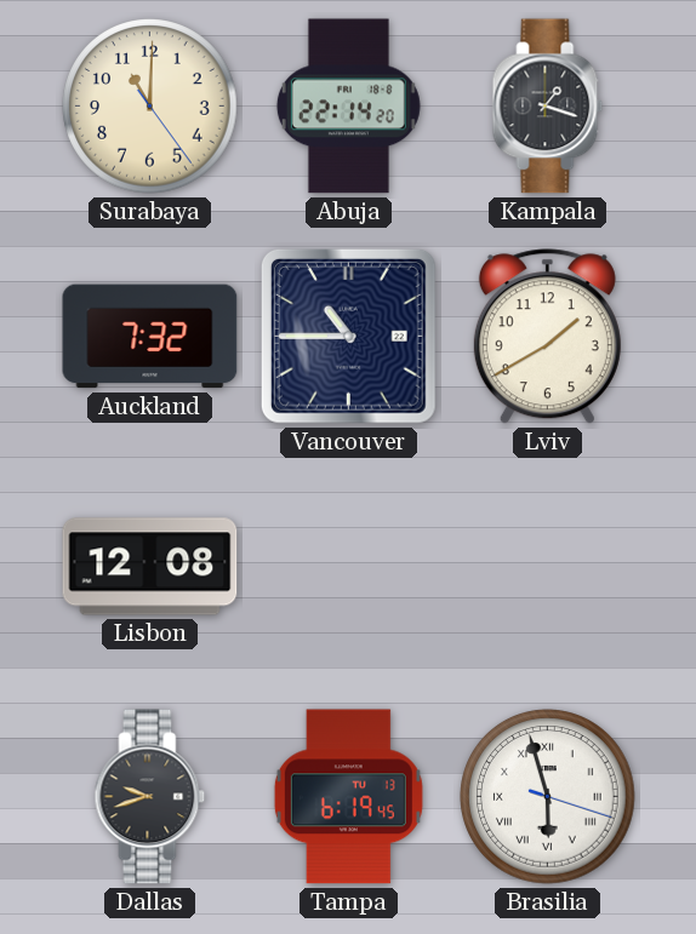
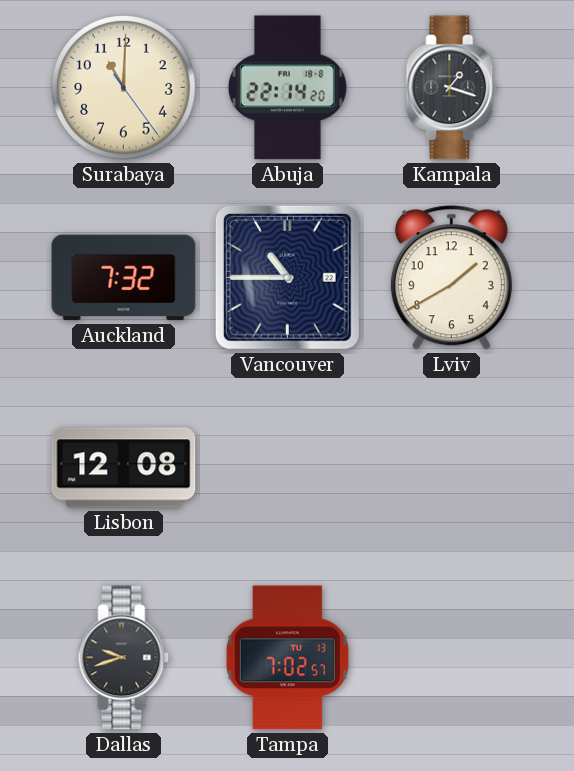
Tampa: 6:19 -> 7:02 (287, 658)
Brasilia: 5:57 -> none (548, 797)
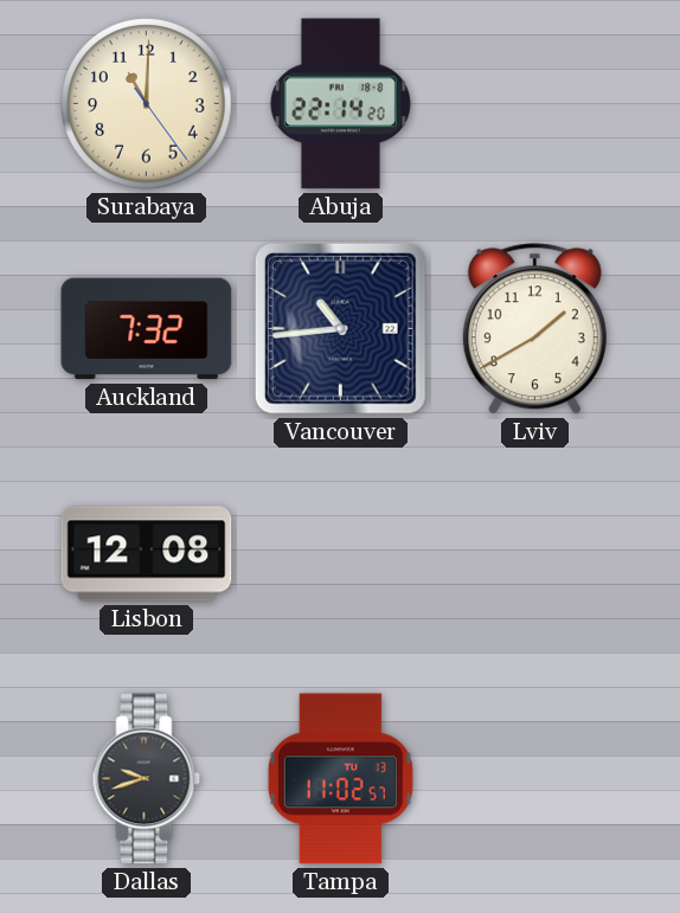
Kampala: 1:18 -> none (452, 88)
Vancouver: 10:45 -> 10:44 (340, 328)
Tampa: 7:02 -> 11:02 (340, 779)
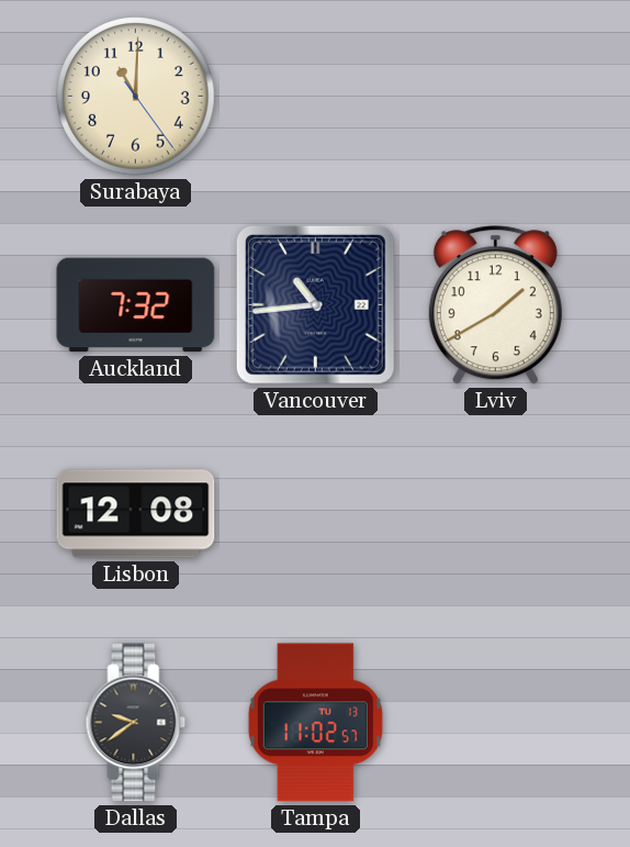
Abuja: 22:14 -> none (340, 104)
Dallas: 9:42 -> 9:39 (136, 723)
